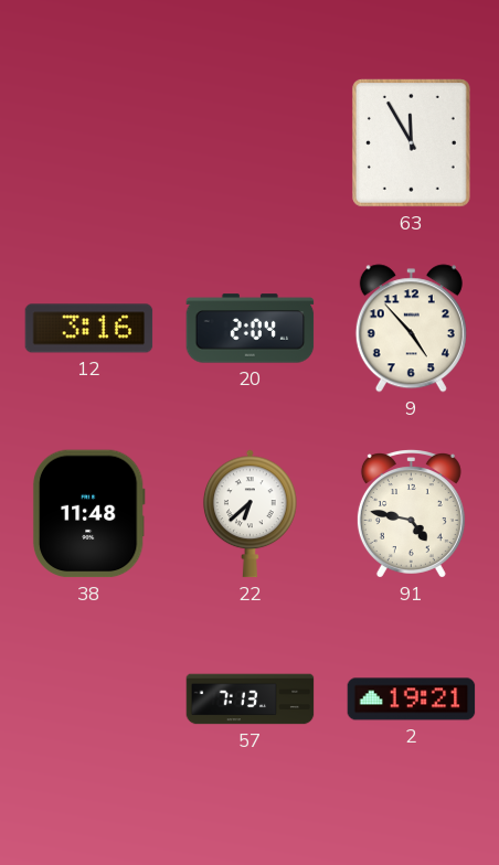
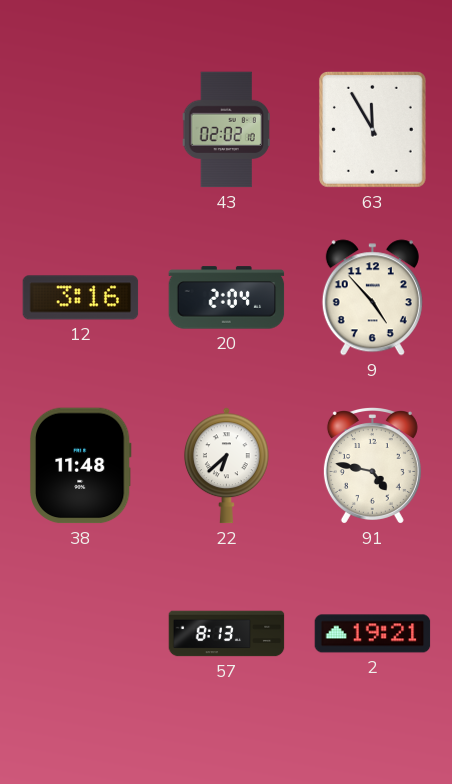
43: none -> 02:02 (226, 130)
57: 7:13 -> 8:13 (227, 634)
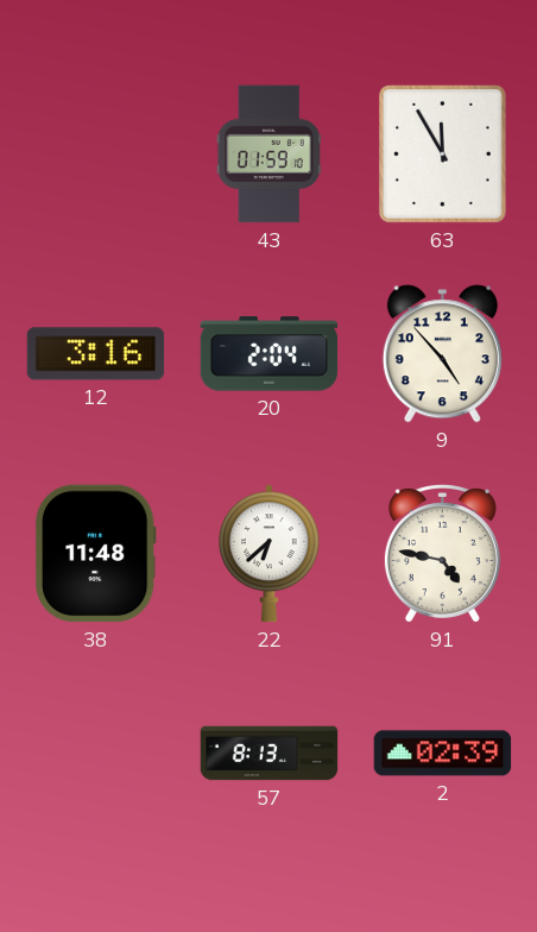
43: 02:02 -> 01:59 (268, 155)
2: 19:21 -> 02:39 (443, 754)
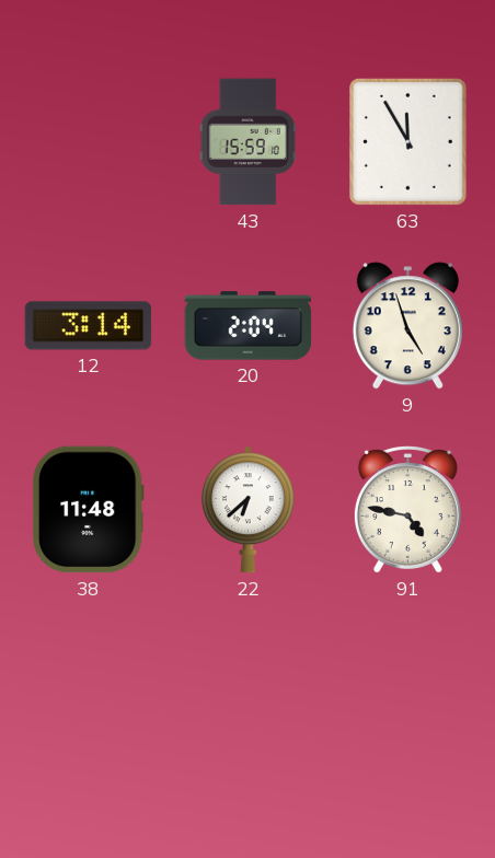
43: 01:59 -> 15:59 (248, 142)
12: 3:16 -> 3:14 (89, 326)
9: 4:53 -> 4:57 (407, 326)
57: 8:13 -> none (270, 754)
2: 02:39 -> none (443, 754)
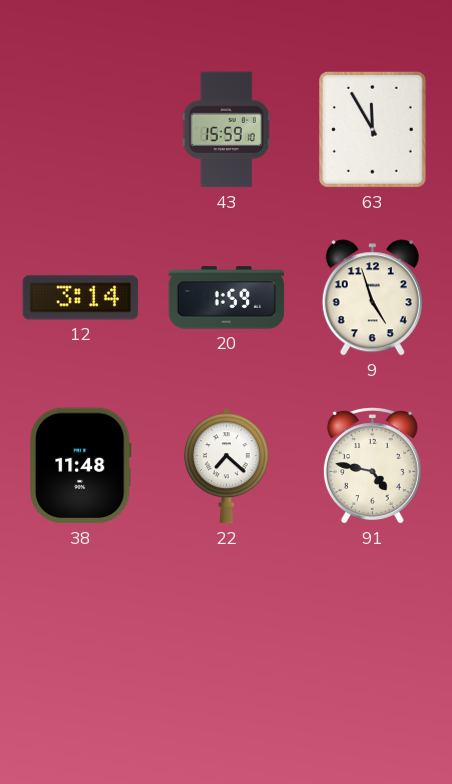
20: 2:04 -> 1:59 (227, 298)
22: 6:38 -> 7:22 (226, 466)
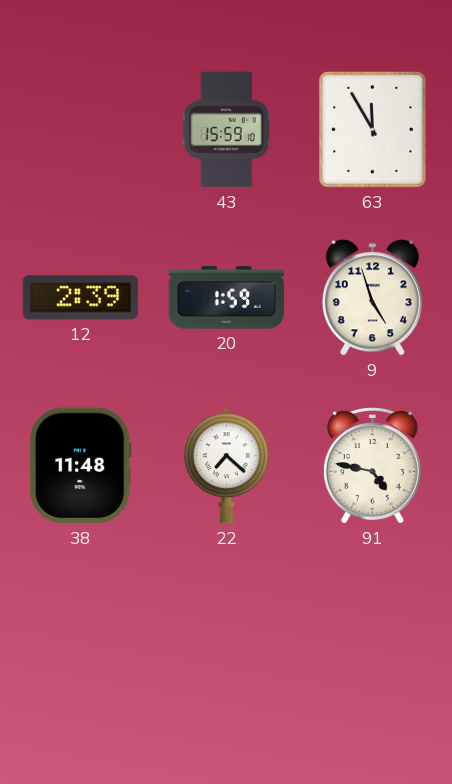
12: 3:14 -> 2:39 (81, 298)
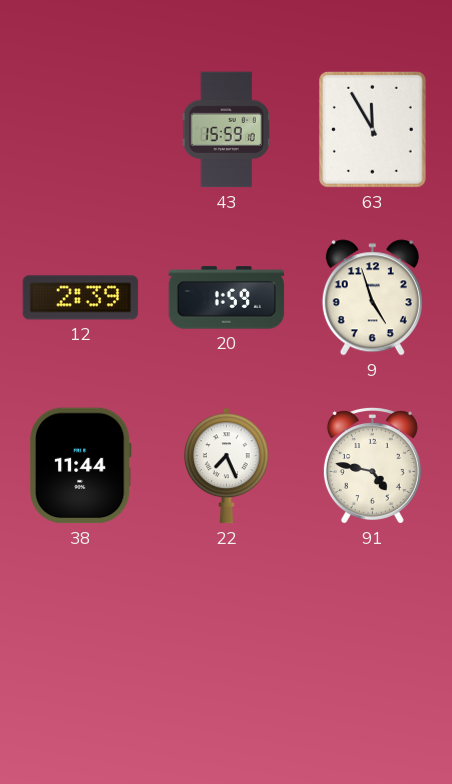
38: 11:48 -> 11:44 (80, 466)
22: 7:22 -> 7:26 (226, 466)
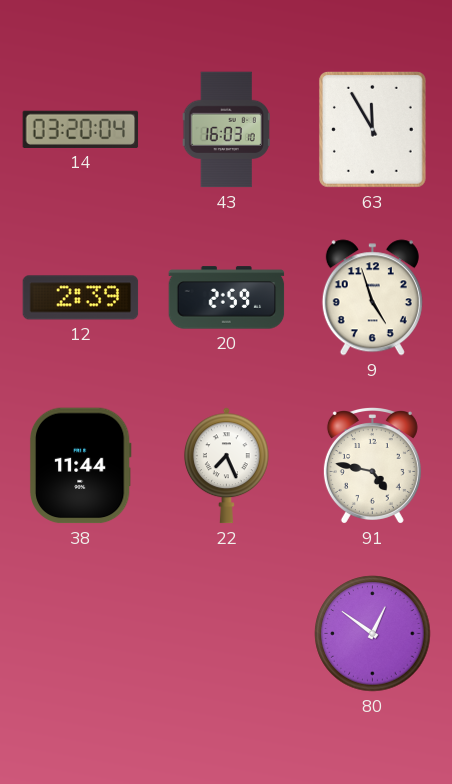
14: none -> 03:20 (81, 129)
43: 15:59 -> 16:03 (226, 130)
20: 1:59 -> 2:59 (227, 298)
80: none -> 12:51 (373, 634)
